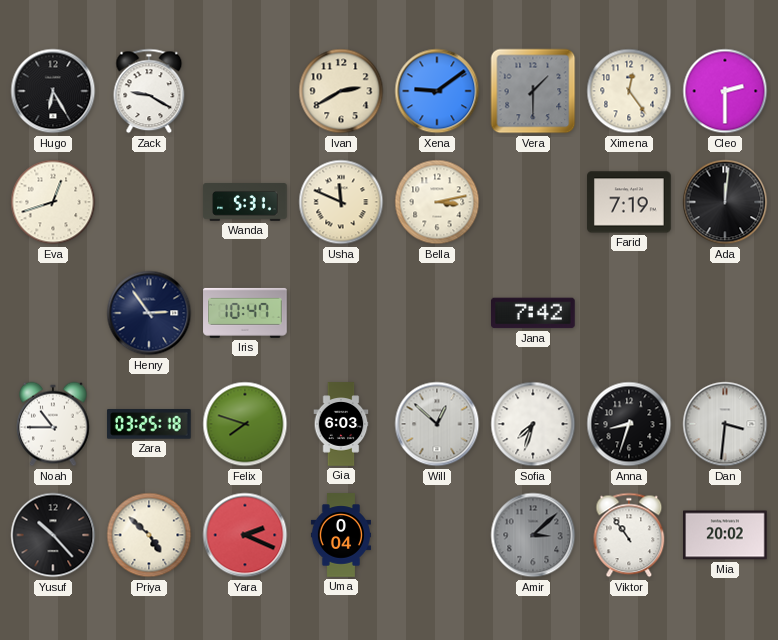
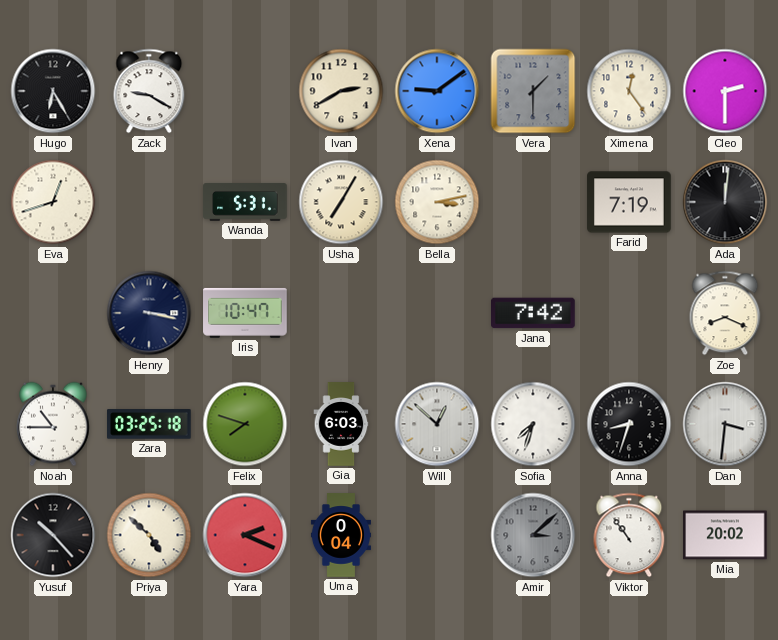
Usha: 11:49 -> 7:05 (341, 202)
Henry: 2:54 -> 3:17 (149, 313)
Zoe: none -> 8:19 (725, 313)
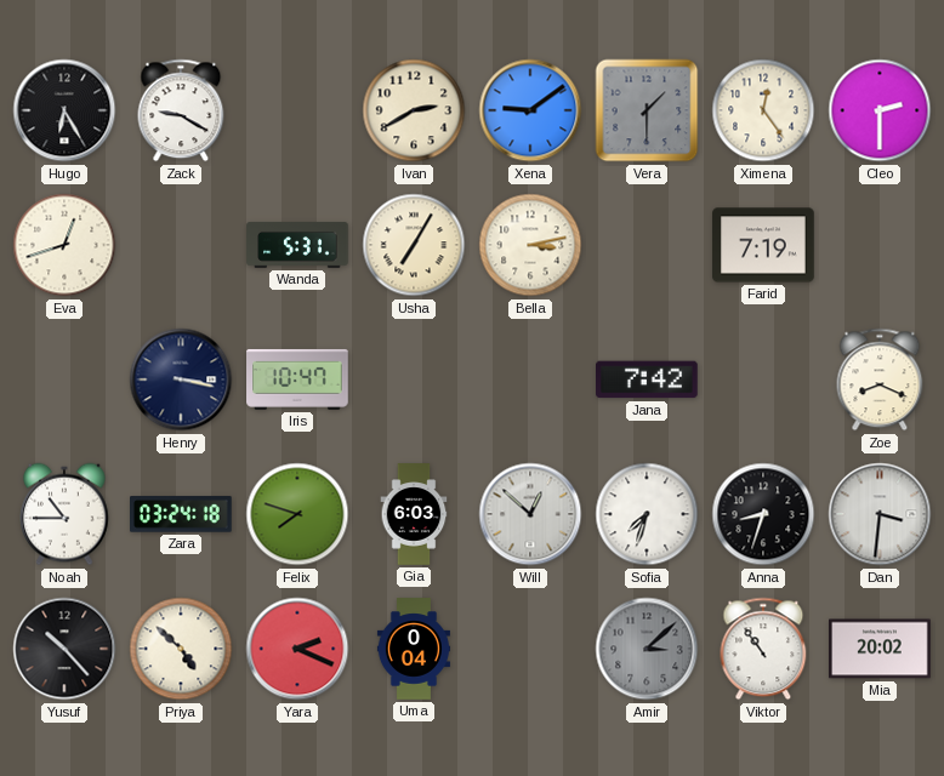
Ada: 12:01 -> none (725, 202)
Zara: 03:25 -> 03:24 (182, 514)
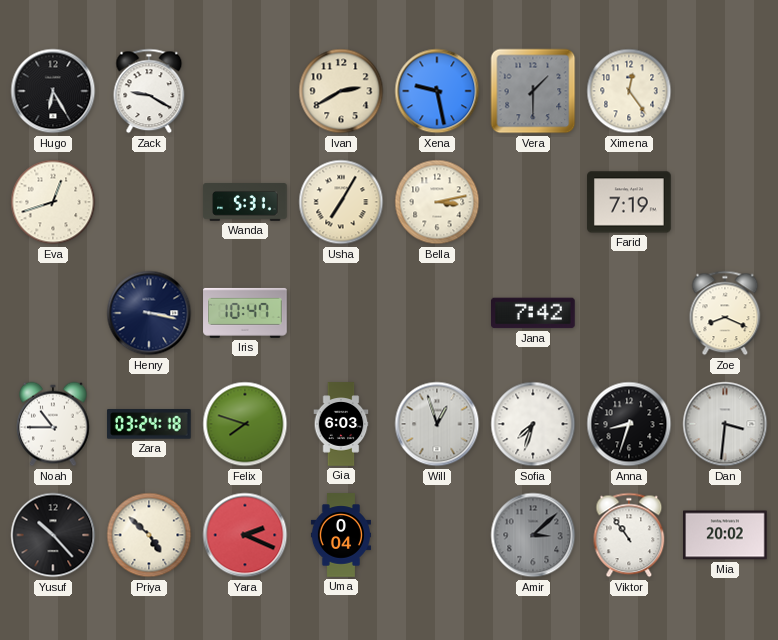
Xena: 9:09 -> 9:28 (437, 91)
Cleo: 2:30 -> none (880, 110)
Will: 12:52 -> 12:57 (437, 424)
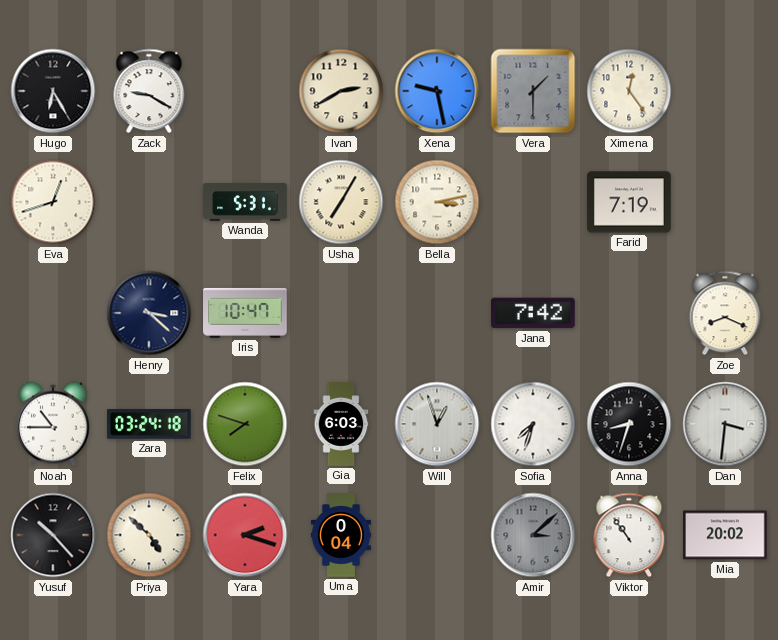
Henry: 3:17 -> 3:22 (149, 313)
Yara: 2:19 -> 2:18 (245, 535)
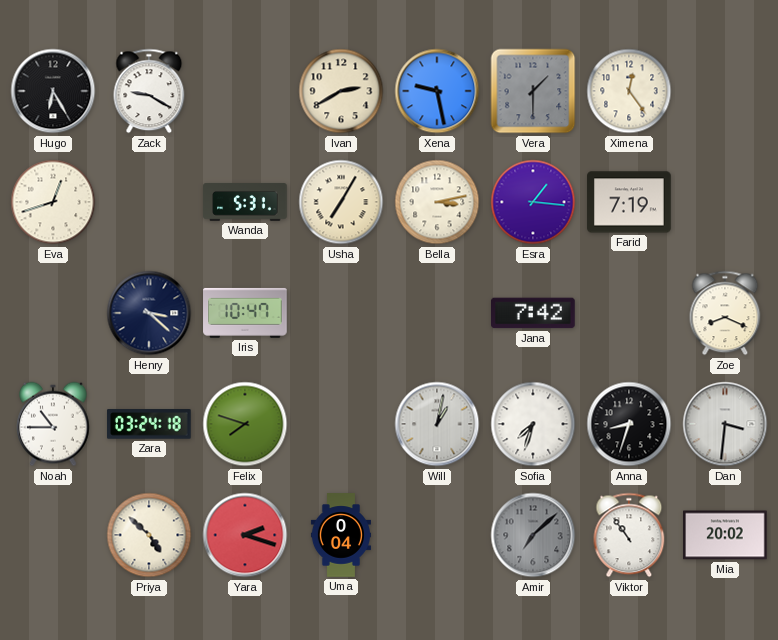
Esra: none -> 1:16 (533, 202)
Gia: 6:03 -> none (341, 424)
Will: 12:57 -> 1:02 (437, 424)
Yusuf: 10:23 -> none (53, 535)
Amir: 3:08 -> 7:08 (533, 535)
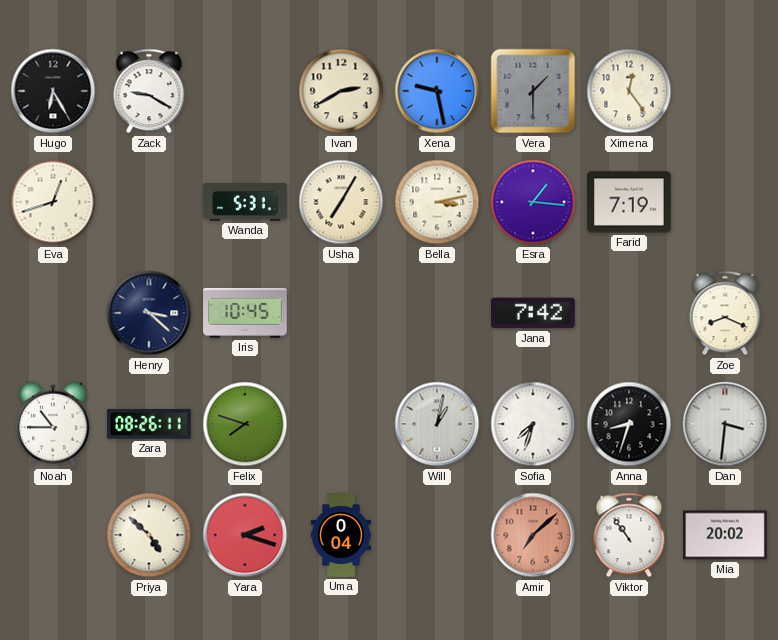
Iris: 10:47 -> 10:45 (245, 313)
Zara: 03:24 -> 08:26 (150, 424)
Amir dial: grey -> salmon (533, 535)
